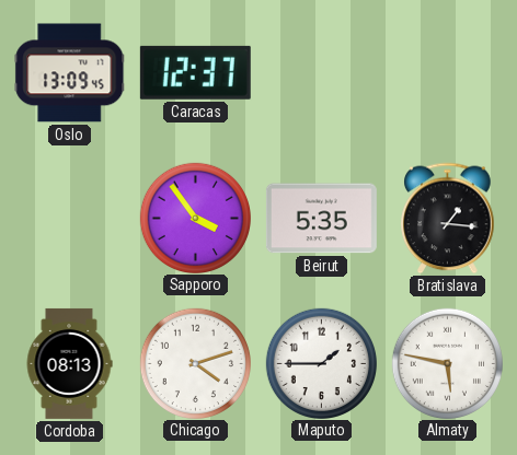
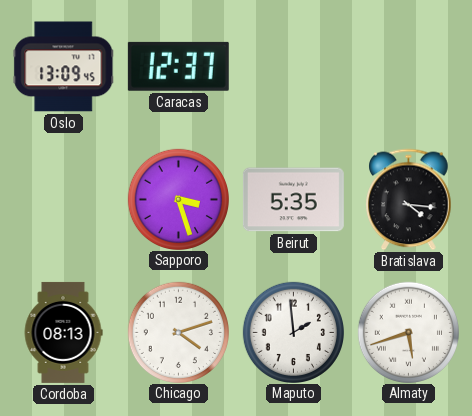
Sapporo: 3:54 -> 3:27 (178, 199)
Bratislava: 1:16 -> 4:16 (409, 200)
Maputo: 1:45 -> 1:59 (293, 332)
Almaty: 5:47 -> 5:42 (408, 332)
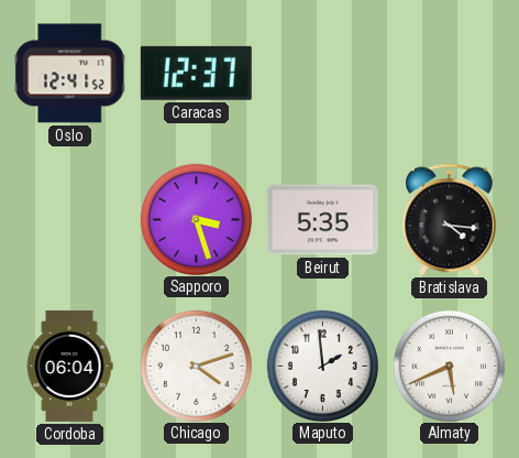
Oslo: 13:09 -> 12:41 (70, 74)
Cordoba: 08:13 -> 06:04 (69, 366)
Almaty: 5:42 -> 5:41 (449, 366)
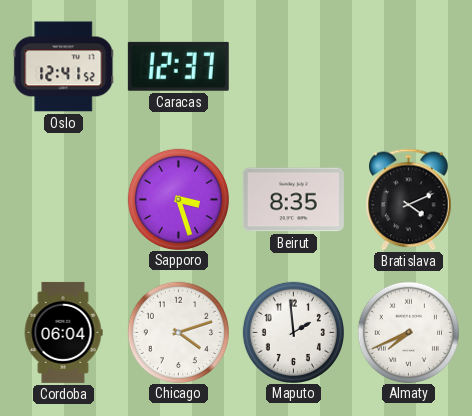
Beirut: 5:35 -> 8:35 (293, 200)
Bratislava: 4:16 -> 4:11 (409, 200)
Almaty: 5:41 -> 7:41 (408, 332)
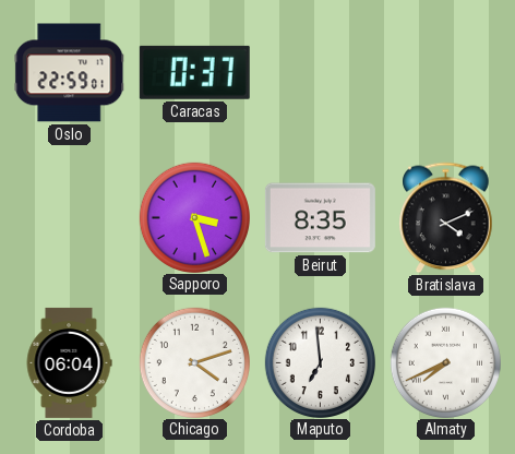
Oslo: 12:41 -> 22:59 (70, 73)
Caracas: 12:37 -> 0:37 (194, 72)
Maputo: 1:59 -> 6:59 (320, 362)
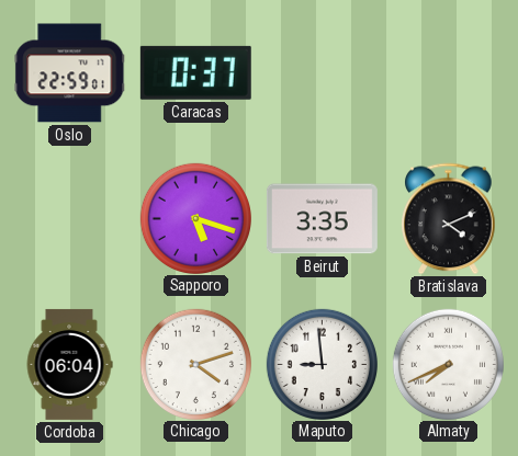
Sapporo: 3:27 -> 5:18 (195, 218)
Beirut: 8:35 -> 3:35 (322, 219)
Maputo: 6:59 -> 8:59 (322, 364)
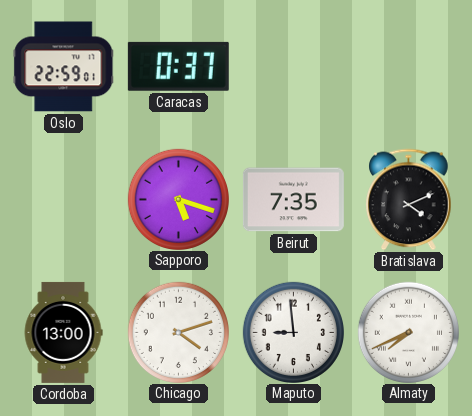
Beirut: 3:35 -> 7:35 (293, 200)
Cordoba: 06:04 -> 13:00 (63, 332)
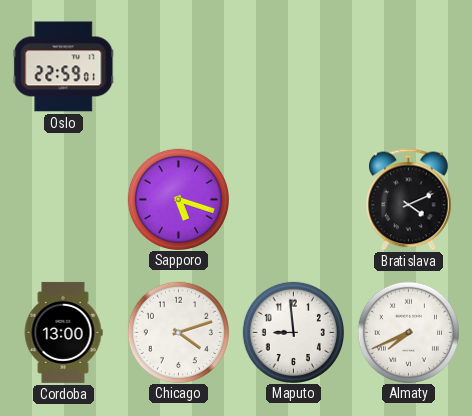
Caracas: 0:37 -> none (178, 66)
Beirut: 7:35 -> none (293, 200)
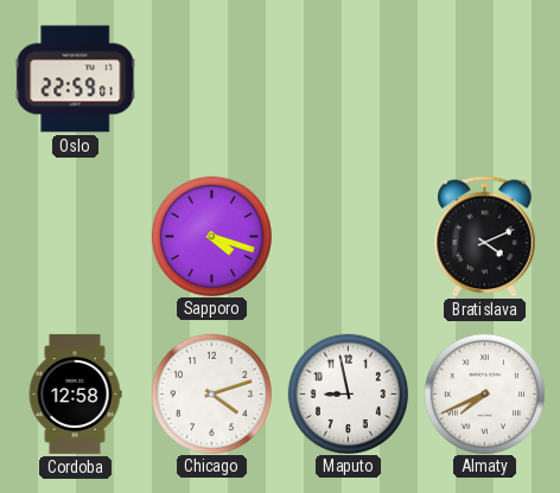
Sapporo: 5:18 -> 4:18 (211, 236)
Cordoba: 13:00 -> 12:58 (75, 393)
Maputo: 8:59 -> 8:58 (348, 393)
